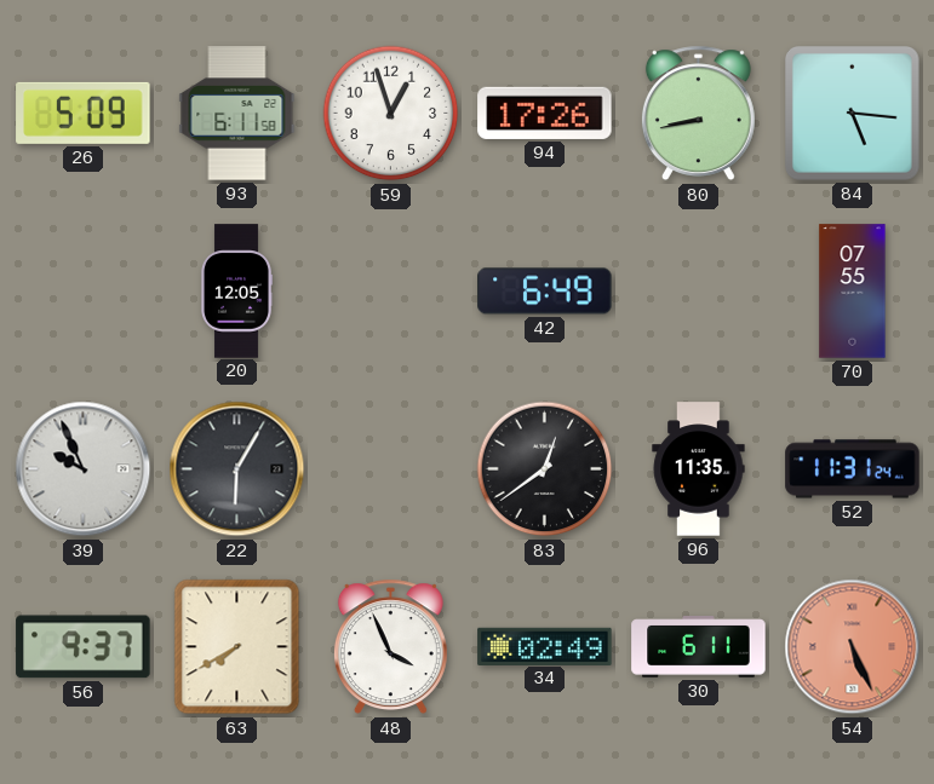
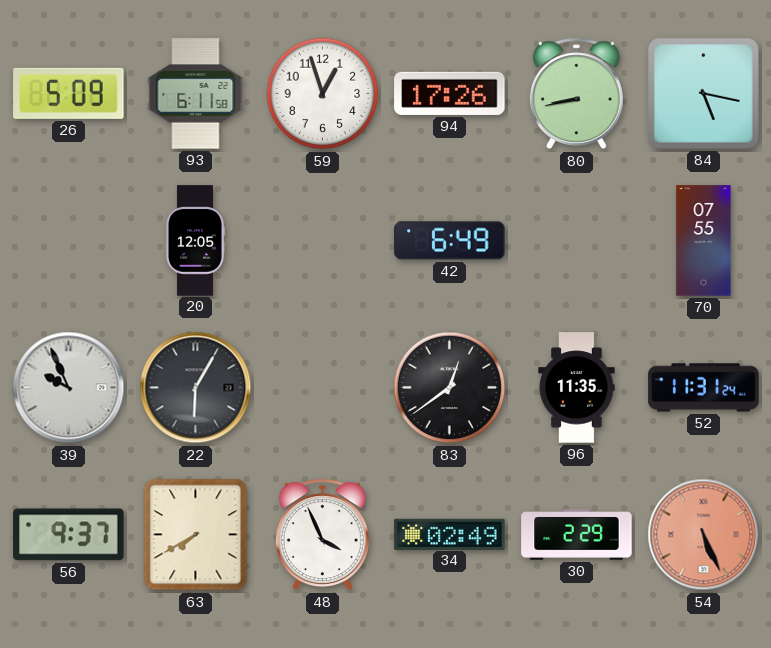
84: 5:16 -> 5:17 (704, 94)
30: 6:11 -> 2:29 (577, 535)
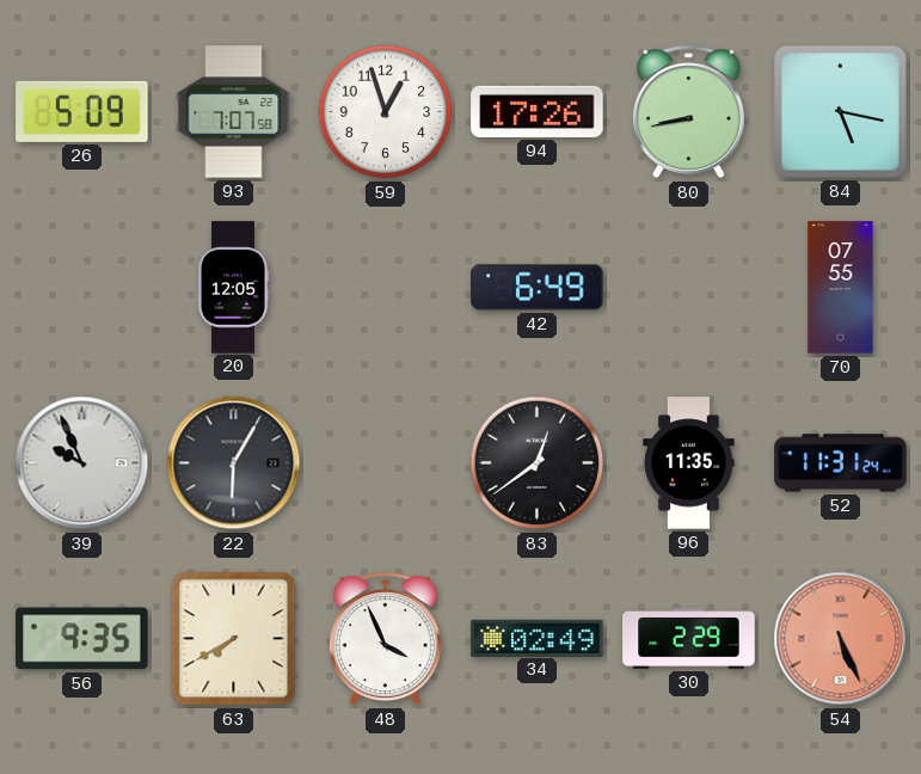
93: 6:11 -> 7:07 (234, 112)
56: 9:37 -> 9:35 (82, 639)
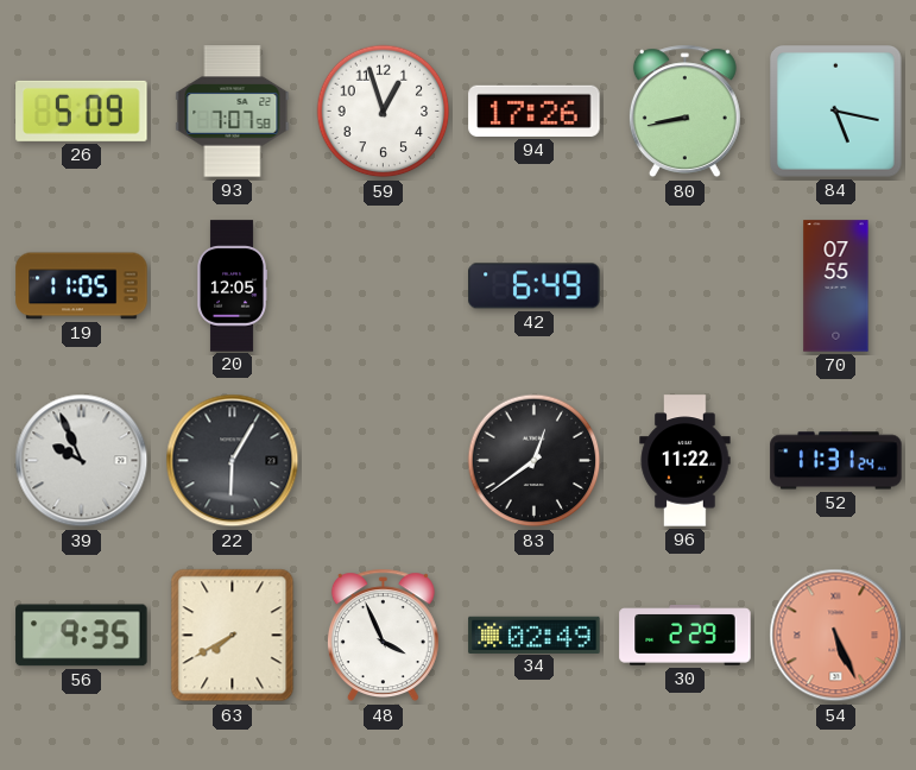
19: none -> 11:05 (82, 286)
96: 11:35 -> 11:22 (686, 461)
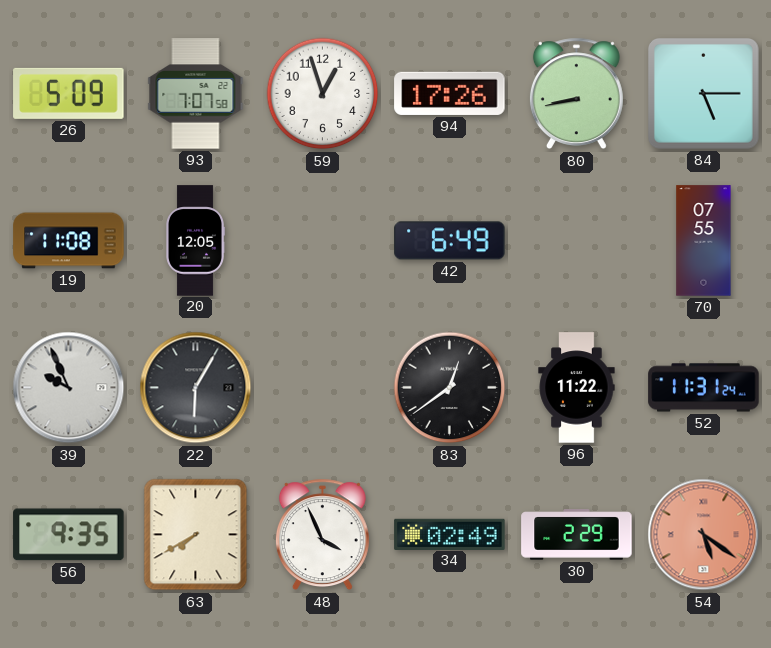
84: 5:17 -> 5:15 (704, 94)
19: 11:05 -> 11:08 (69, 241)
54: 5:26 -> 5:21 (704, 535)
